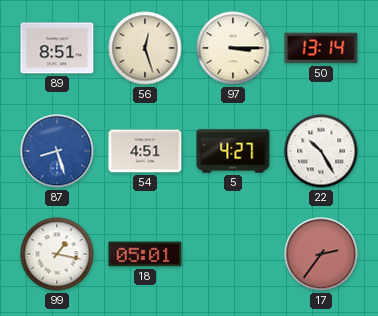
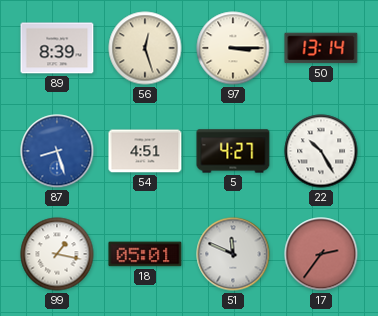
89: 8:51 -> 8:39 (57, 48)
51: none -> 11:49 (233, 254)
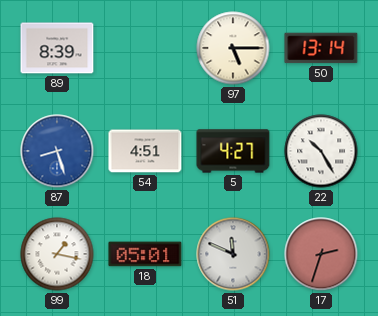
56: 12:27 -> none (145, 48)
97: 3:15 -> 5:15 (233, 48)
17: 2:36 -> 2:33 (321, 254)
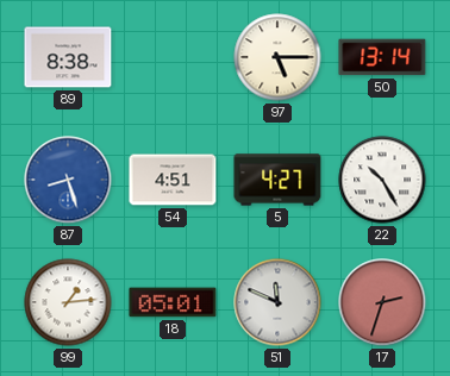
89: 8:39 -> 8:38 (68, 57)
99: 1:17 -> 1:14 (68, 302)
